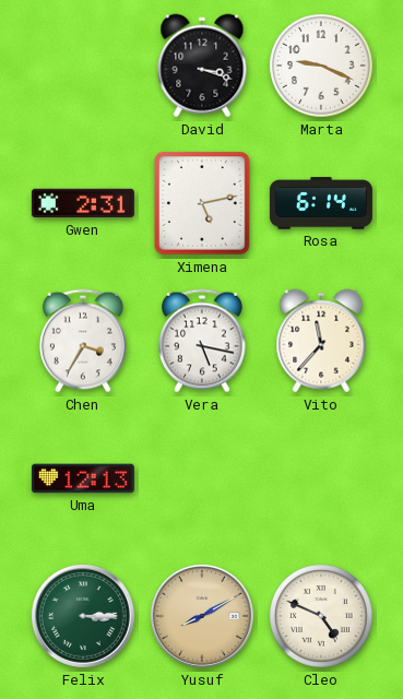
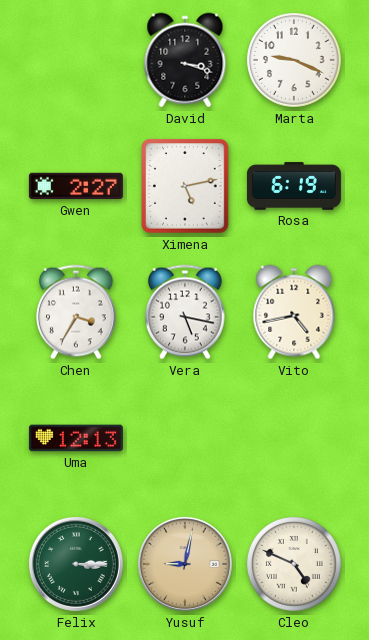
Gwen: 2:31 -> 2:27 (76, 186)
Rosa: 6:14 -> 6:19 (294, 186)
Vito: 11:37 -> 4:43 (294, 312)
Yusuf: 8:10 -> 9:02 (185, 564)
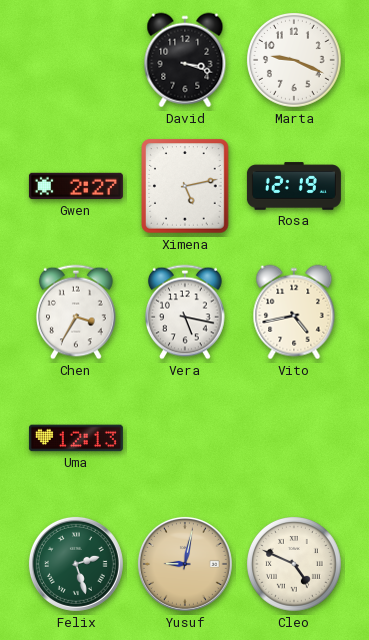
Rosa: 6:19 -> 12:19 (294, 186)
Felix: 3:15 -> 2:27 (76, 564)
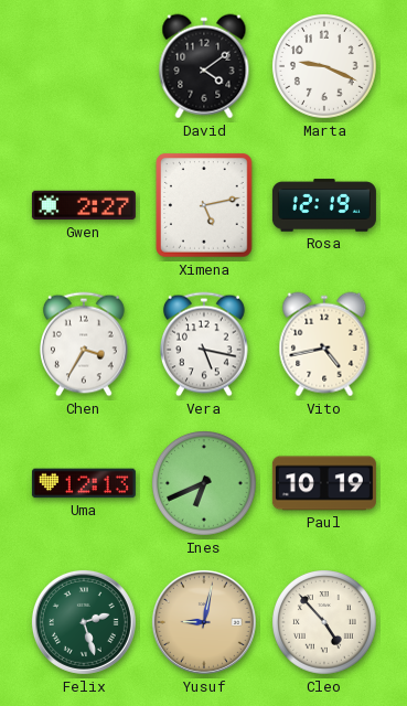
David: 3:18 -> 4:09 (204, 66)
Ines: none -> 6:41 (205, 484)
Paul: none -> 10:19 (324, 483)
Cleo: 4:49 -> 4:53 (325, 623)
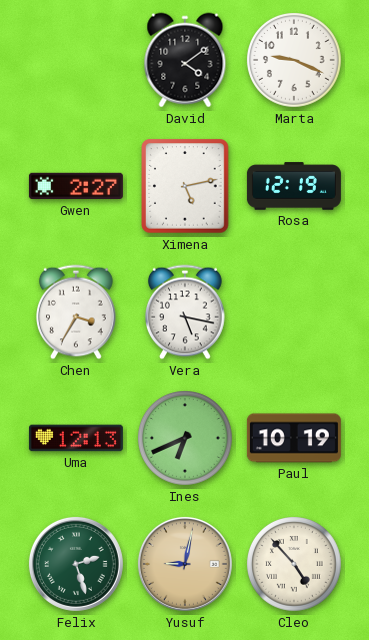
Vito: 4:43 -> none (324, 344)
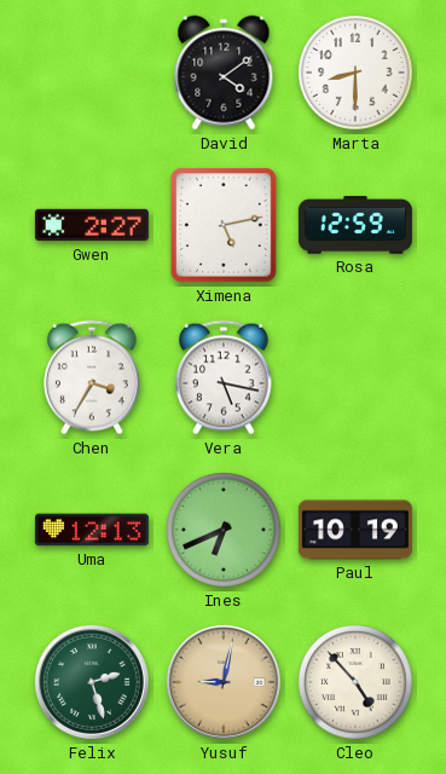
Marta: 9:19 -> 8:30 (357, 74)
Rosa: 12:19 -> 12:59 (355, 225)
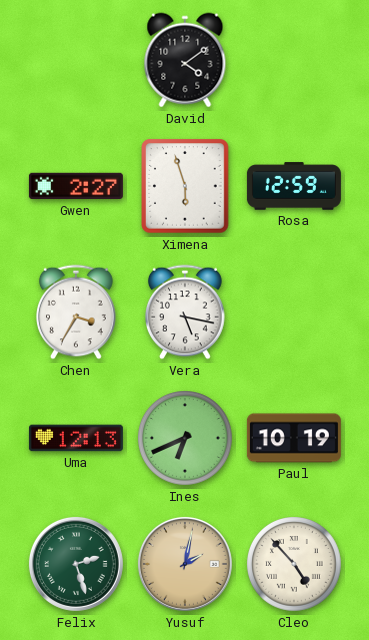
Marta: 8:30 -> none (357, 74)
Ximena: 5:13 -> 5:57 (185, 186)
Yusuf: 9:02 -> 2:02 (185, 564)
